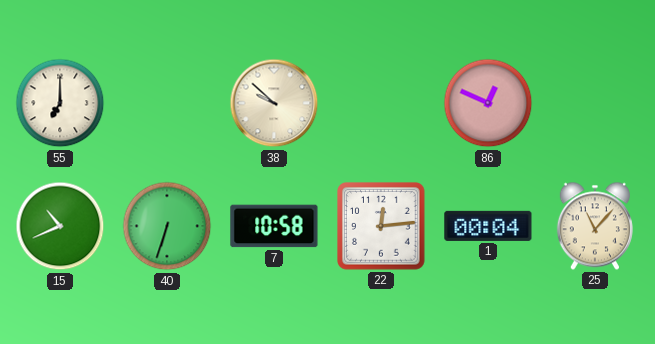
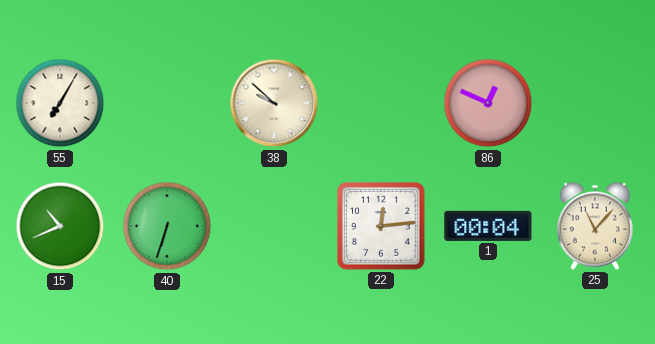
55: 7:00 -> 7:05 (60, 103)
7: 10:58 -> none (274, 226)
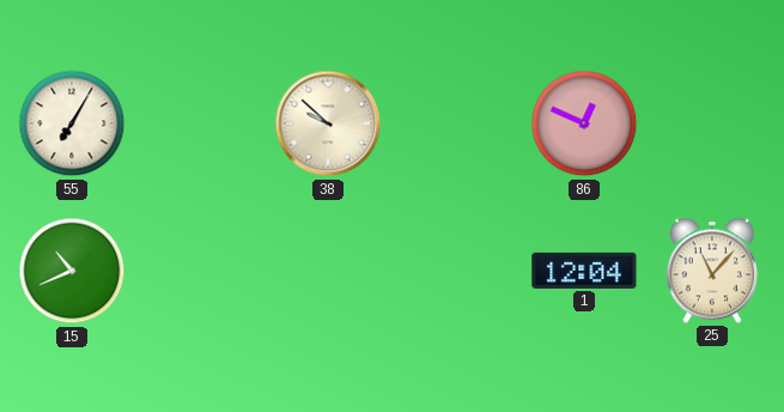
40: 6:33 -> none (167, 226)
22: 12:14 -> none (381, 226)
1: 00:04 -> 12:04 (584, 271)
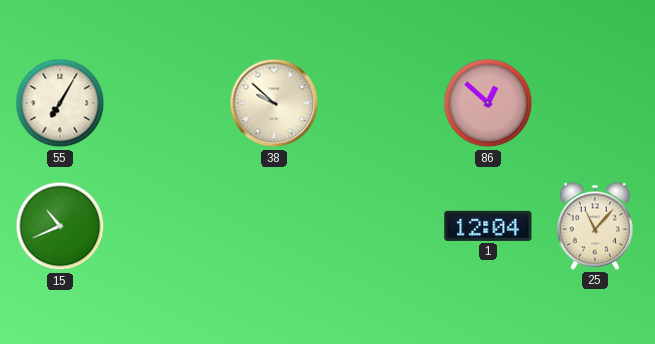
86: 12:49 -> 12:52 (488, 103)
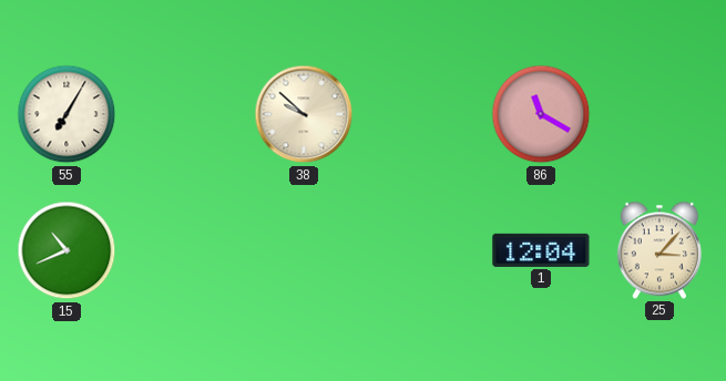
86: 12:52 -> 11:20 (541, 114)
25: 11:07 -> 3:07 (659, 250)
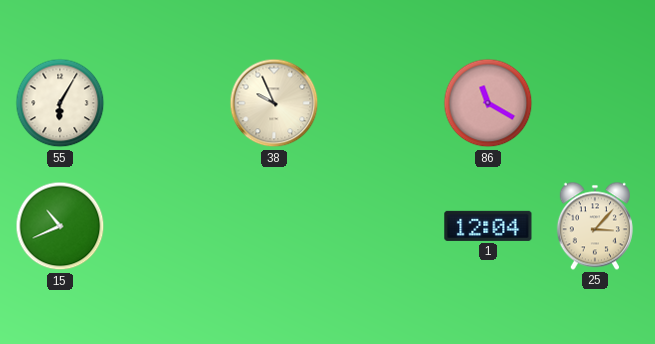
55: 7:05 -> 6:05 (60, 103)
38: 9:52 -> 9:56 (274, 103)
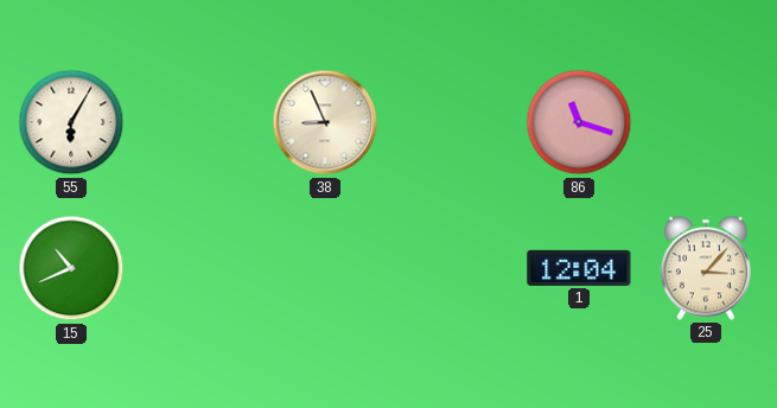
38: 9:56 -> 8:56 (325, 122)
86: 11:20 -> 11:18 (579, 122)
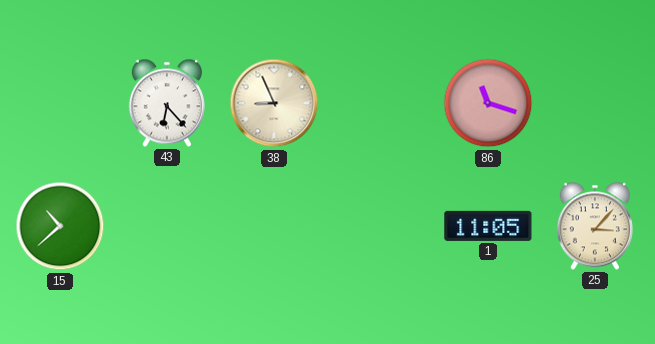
55: 6:05 -> none (71, 122)
43: none -> 6:23 (167, 103)
15: 10:41 -> 10:38 (60, 226)
1: 12:04 -> 11:05 (488, 226)
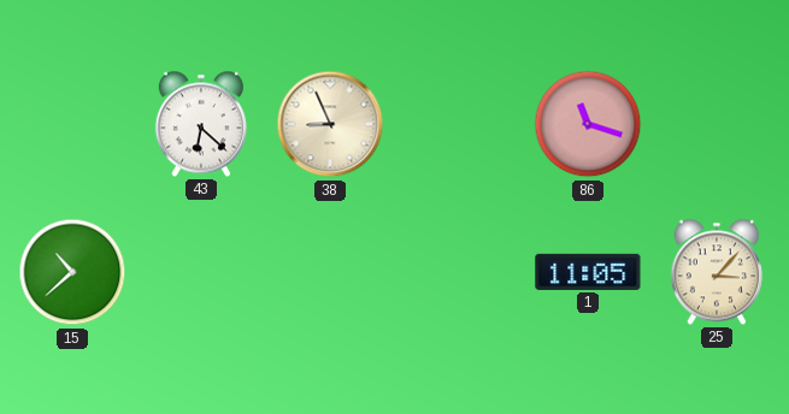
43: 6:23 -> 6:22 (201, 124)
